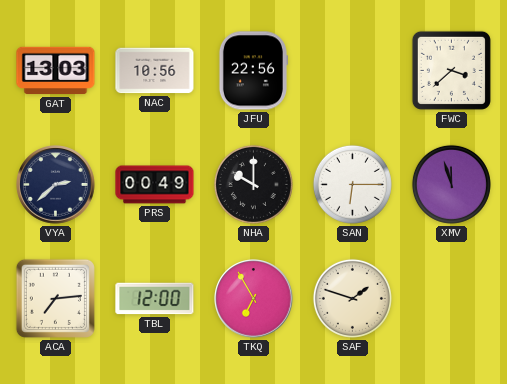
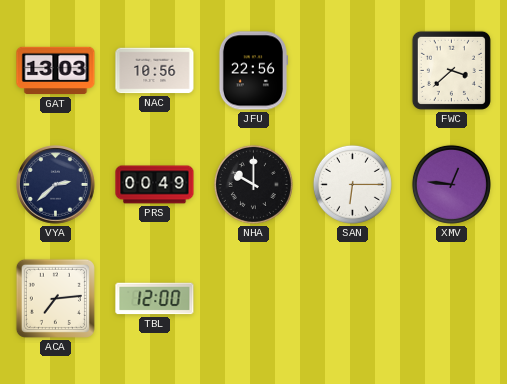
XMV: 11:57 -> 12:46 (451, 184)
TKQ: 6:55 -> none (254, 299)
SAF: 1:48 -> none (352, 298)
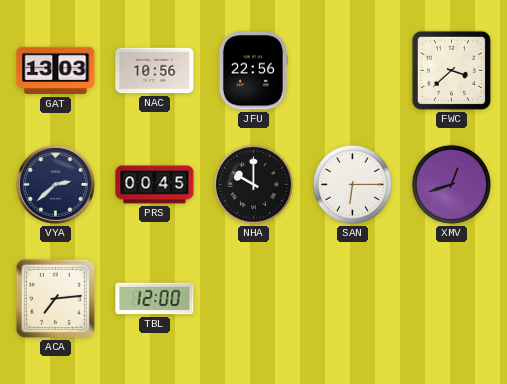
PRS: 00:49 -> 00:45 (155, 185)
XMV: 12:46 -> 12:42 (451, 184)
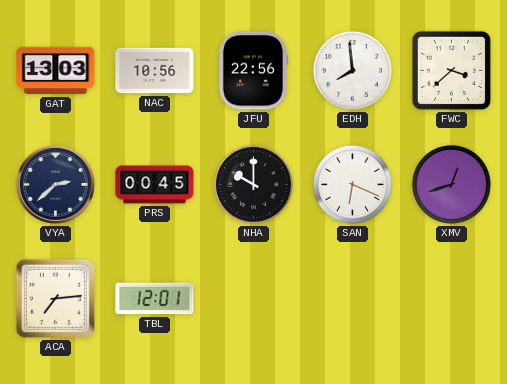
EDH: none -> 7:59 (352, 70)
SAN: 6:15 -> 6:19 (352, 184)
TBL: 12:00 -> 12:01 (155, 299)
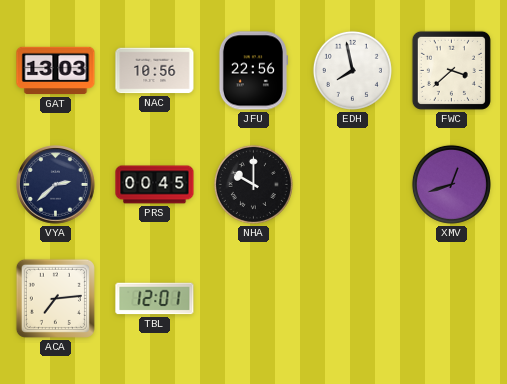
EDH: 7:59 -> 7:58 (352, 70)
SAN: 6:19 -> none (352, 184)
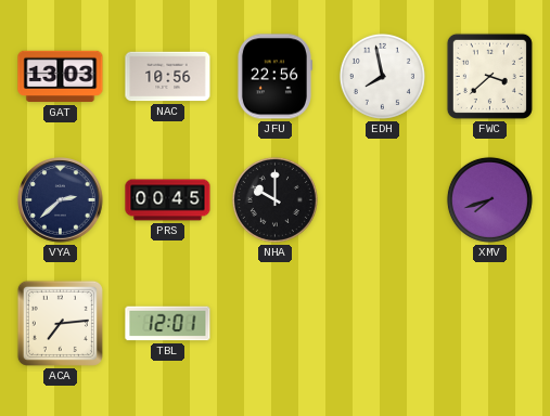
XMV: 12:42 -> 7:42 (489, 199)
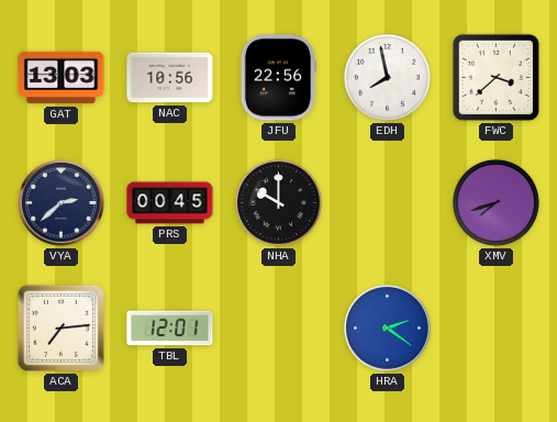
HRA: none -> 2:21 (388, 329)
